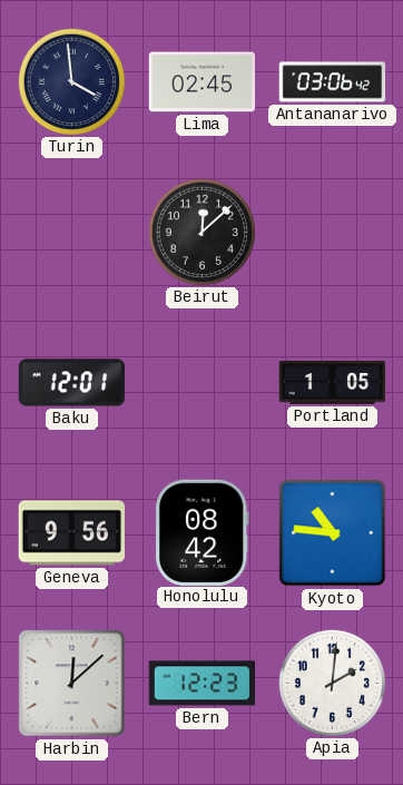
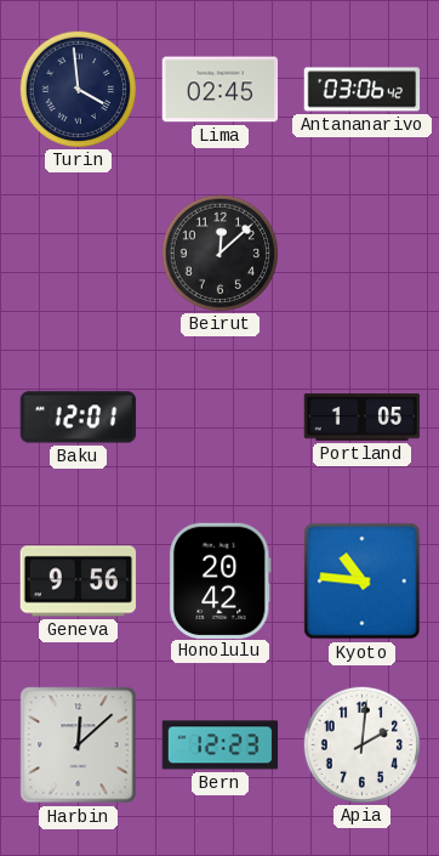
Honolulu: 08:42 -> 20:42 (219, 580)
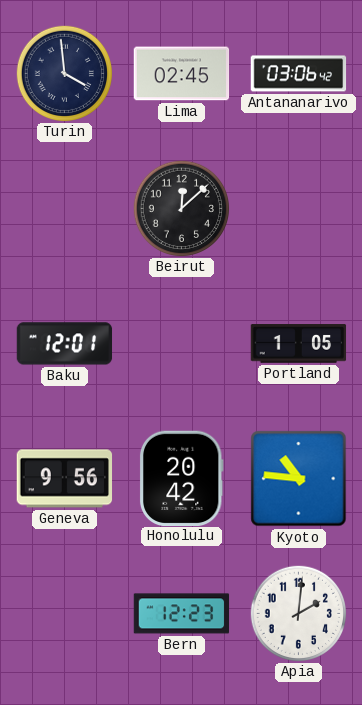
Harbin: 12:08 -> none (79, 746)
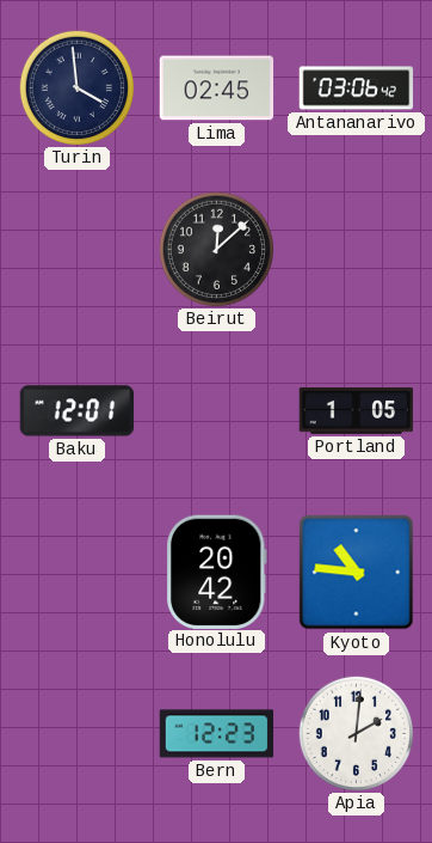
Geneva: 9:56 -> none (65, 479)
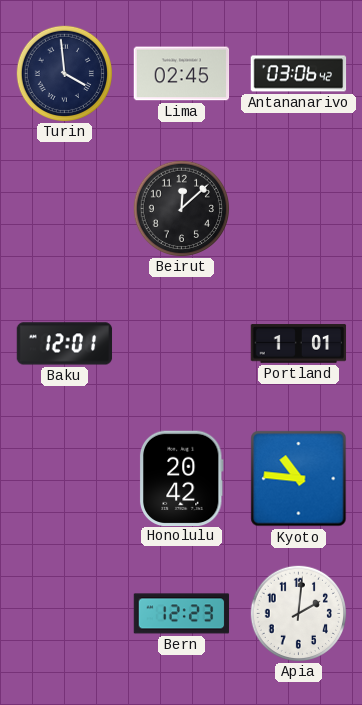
Portland: 1:05 -> 1:01 (299, 344)
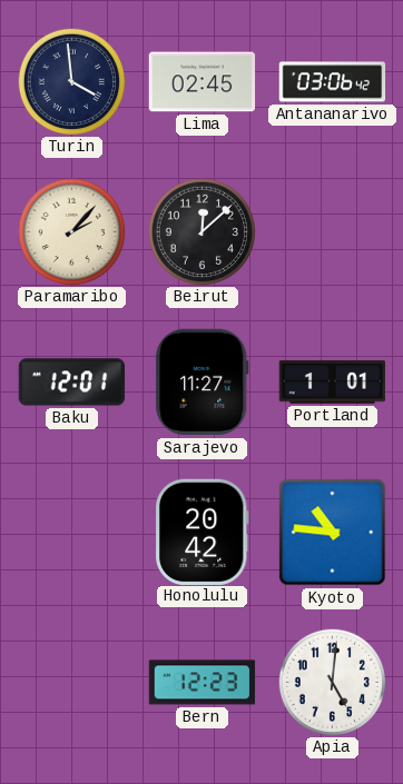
Paramaribo: none -> 2:07 (71, 231)
Sarajevo: none -> 11:27 (203, 383)
Apia: 2:01 -> 5:01 (332, 682)
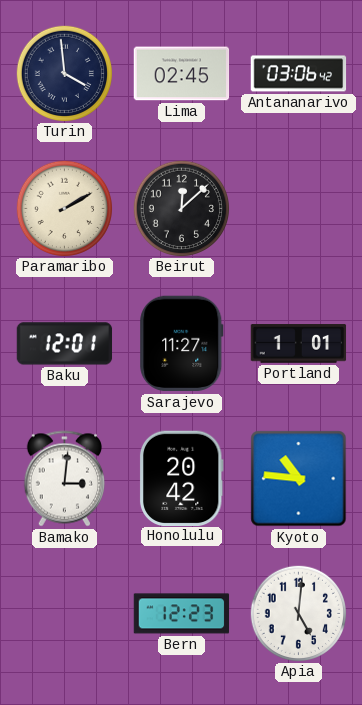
Paramaribo: 2:07 -> 2:10 (64, 208)
Bamako: none -> 3:01 (64, 479)
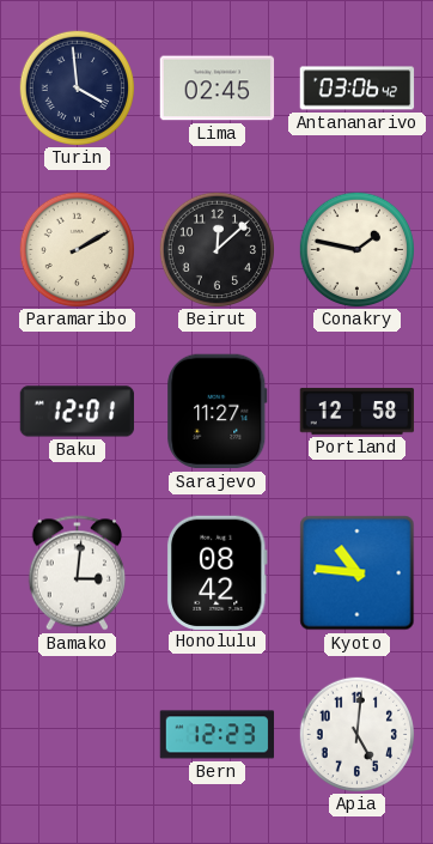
Conakry: none -> 1:47 (356, 249)
Portland: 1:01 -> 12:58 (358, 412)
Honolulu: 20:42 -> 08:42 (216, 572)
